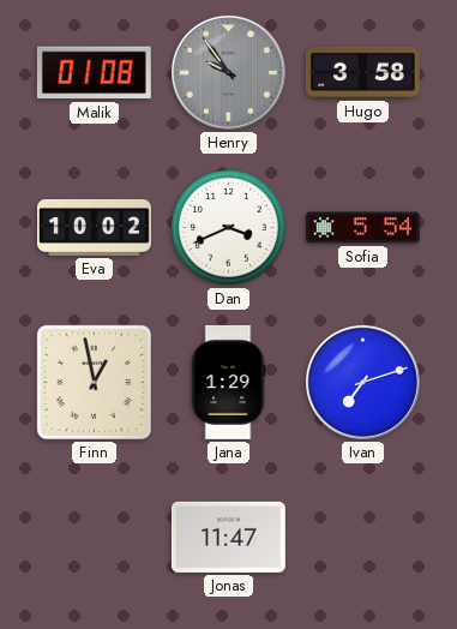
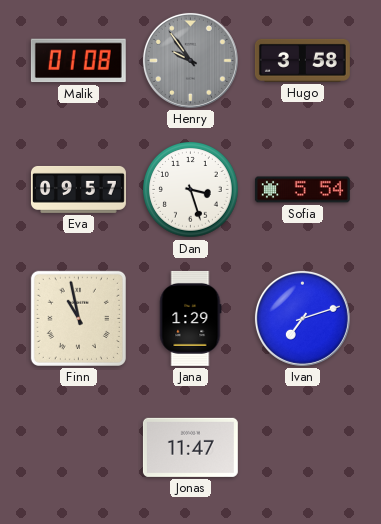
Eva: 10:02 -> 09:57 (78, 189)
Dan: 3:41 -> 3:27 (191, 190)
Finn: 12:58 -> 10:58 (78, 318)
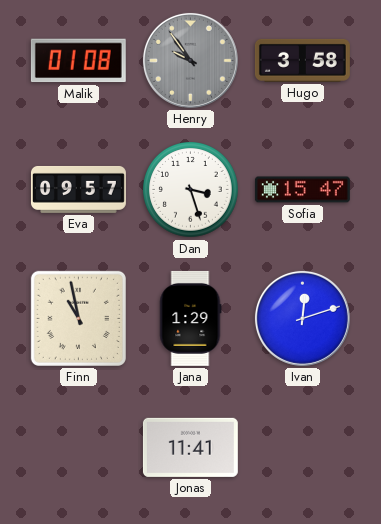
Sofia: 5:54 -> 15:47 (302, 190)
Ivan: 7:12 -> 12:12 (302, 318)
Jonas: 11:47 -> 11:41 (190, 447)
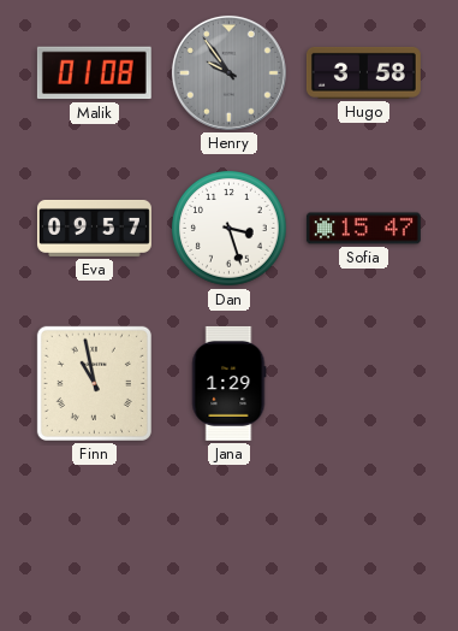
Ivan: 12:12 -> none (302, 318)
Jonas: 11:41 -> none (190, 447)
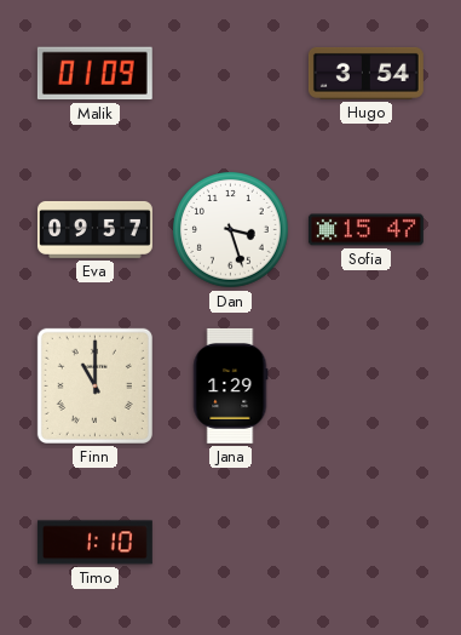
Malik: 01:08 -> 01:09 (94, 74)
Henry: 9:54 -> none (228, 72)
Hugo: 3:58 -> 3:54 (365, 73)
Finn: 10:58 -> 11:00 (94, 385)
Timo: none -> 1:10 (94, 543)
